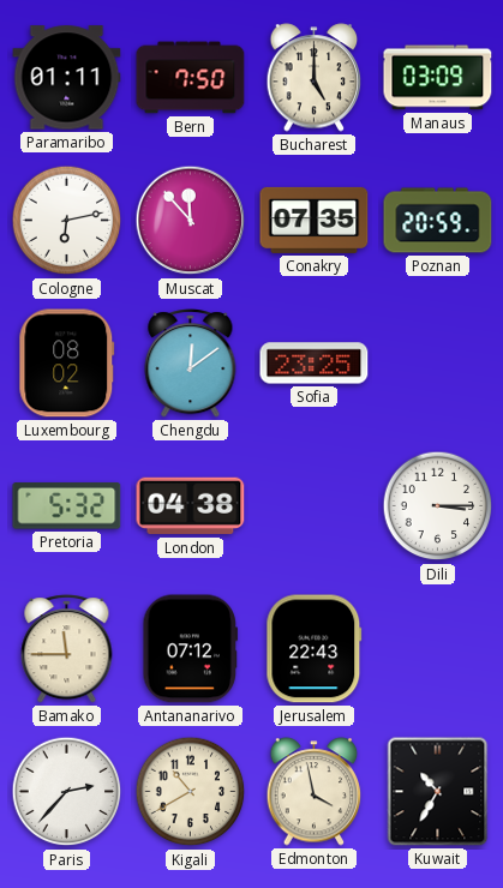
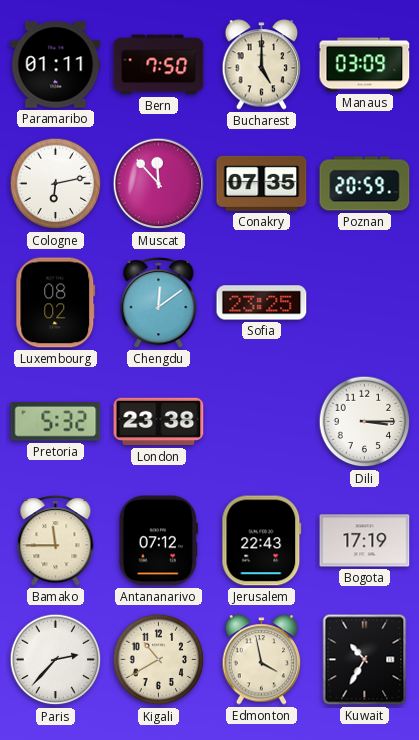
London: 04:38 -> 23:38 (159, 422)
Bogota: none -> 17:19 (365, 541)
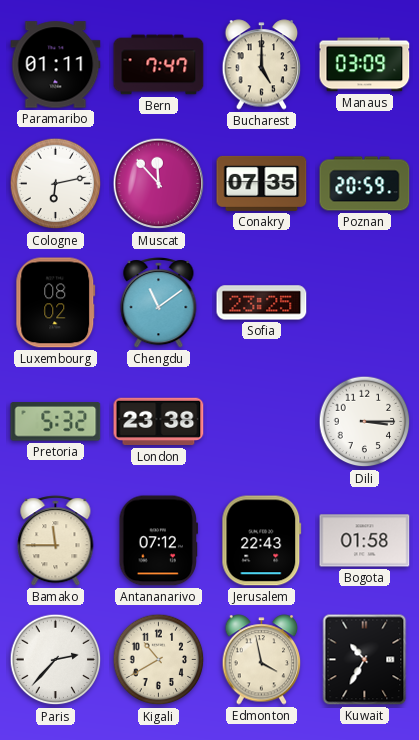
Bern: 7:50 -> 7:47 (159, 65)
Chengdu: 12:09 -> 11:09 (159, 303)
Bogota: 17:19 -> 01:58 (365, 541)
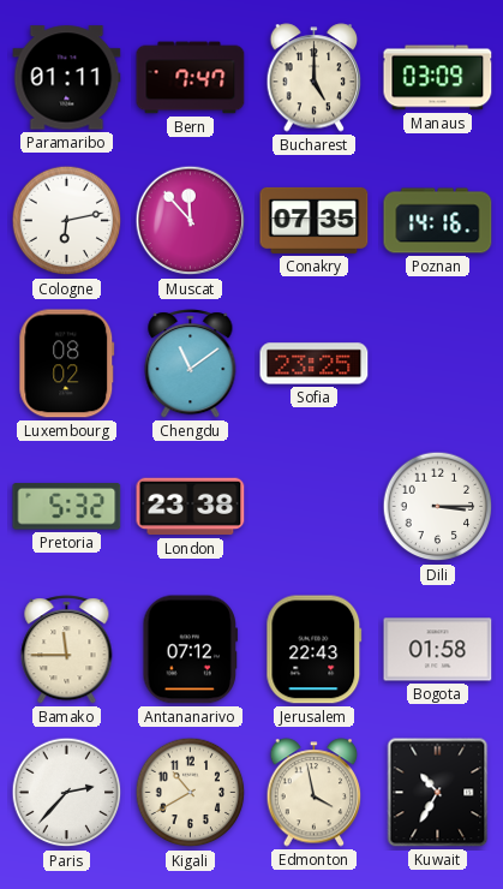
Poznan: 20:59 -> 14:16 (438, 221)
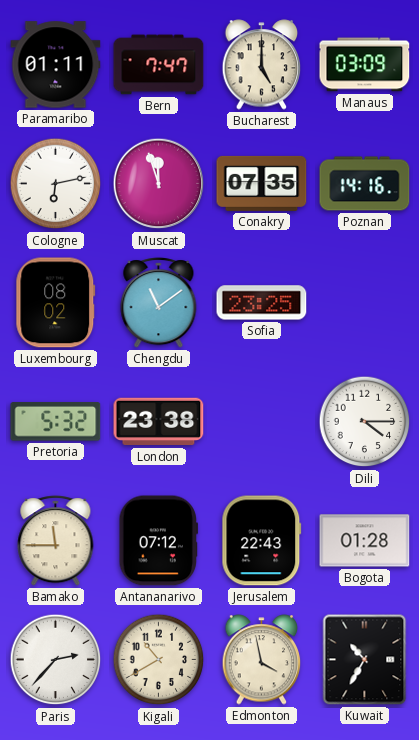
Muscat: 11:53 -> 11:57 (159, 184)
Dili: 3:15 -> 4:15 (365, 422)
Bogota: 01:58 -> 01:28 (365, 541)
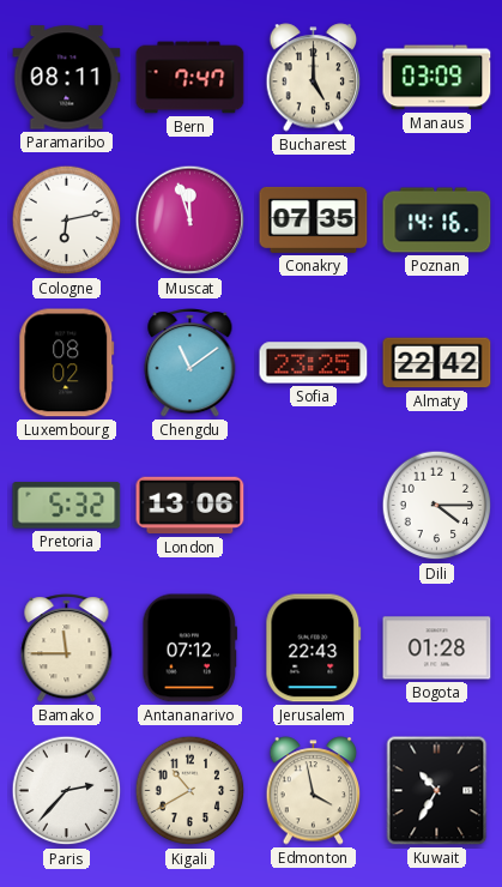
Paramaribo: 01:11 -> 08:11 (67, 78)
Almaty: none -> 22:42 (437, 363)
London: 23:38 -> 13:06 (190, 506)
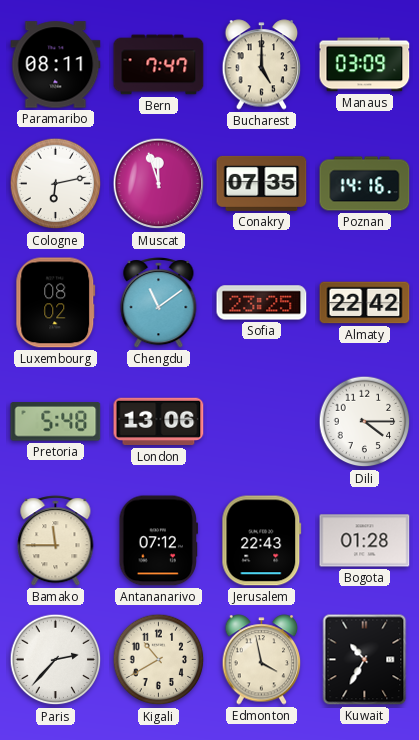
Pretoria: 5:32 -> 5:48 (56, 422)
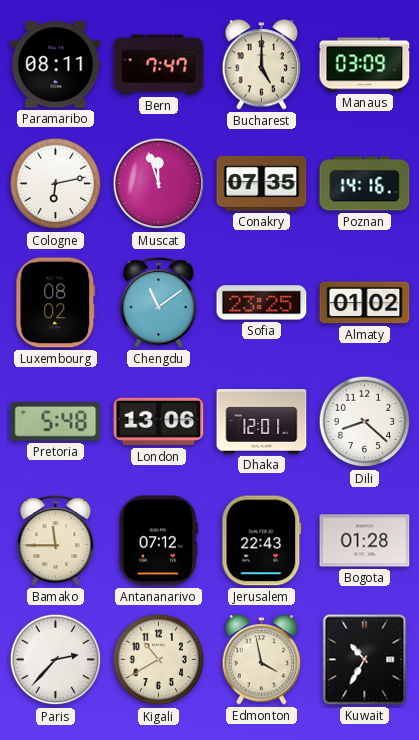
Almaty: 22:42 -> 01:02 (365, 303)
Dhaka: none -> 12:01 (262, 422)
Dili: 4:15 -> 8:22 (365, 422)
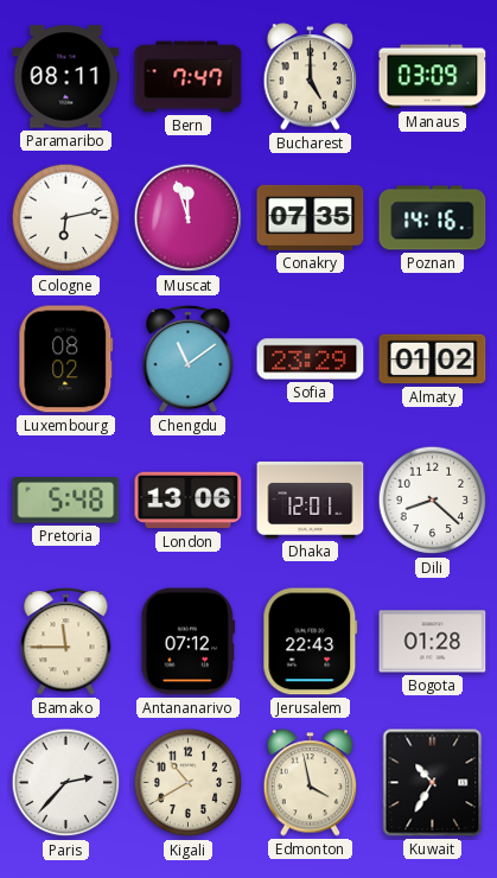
Sofia: 23:25 -> 23:29 (311, 360)
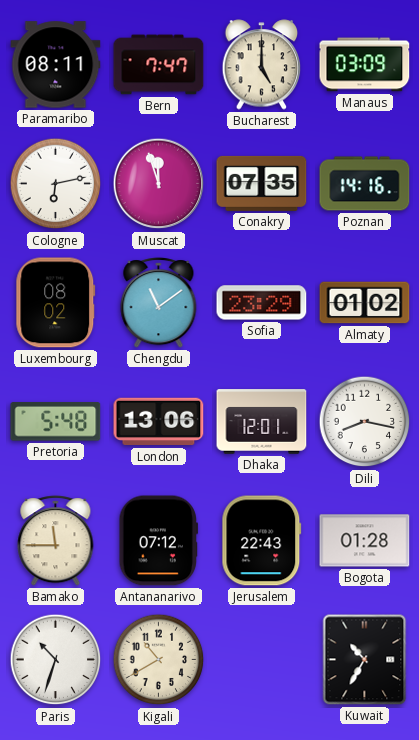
Dili: 8:22 -> 8:17 (365, 422)
Paris: 2:37 -> 10:33 (56, 660)
Edmonton: 3:58 -> none (311, 783)
